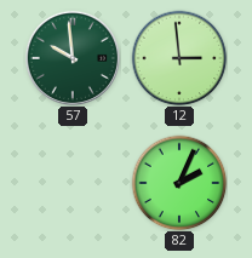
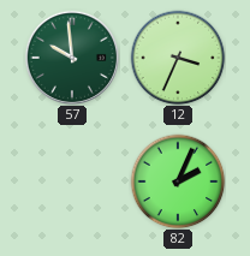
12: 2:59 -> 3:34 (178, 58)
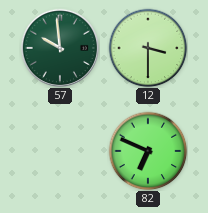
12: 3:34 -> 3:30 (148, 48)
82: 2:04 -> 6:49 (148, 151)
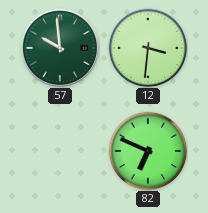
12: 3:30 -> 3:31 (148, 48)
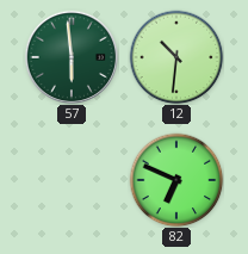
57: 9:59 -> 5:59 (70, 56)
12: 3:31 -> 10:31 (176, 57)
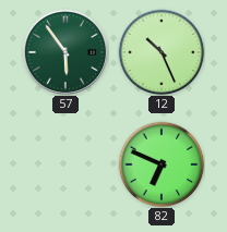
57: 5:59 -> 5:54 (64, 51)
12: 10:31 -> 10:26 (162, 52)
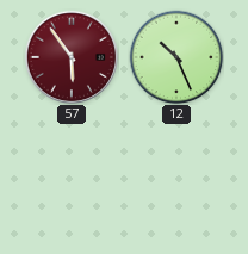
57 dial: green -> burgundy (70, 56)
82: 6:49 -> none (162, 164)
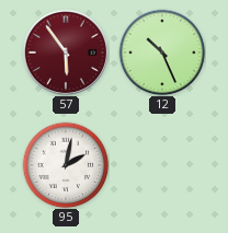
95: none -> 2:02 (66, 165)
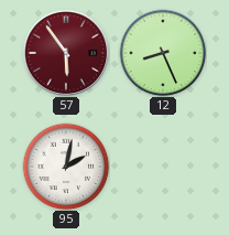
12: 10:26 -> 8:26 (163, 53)
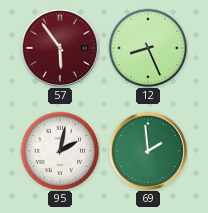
69: none -> 1:59 (147, 150)
